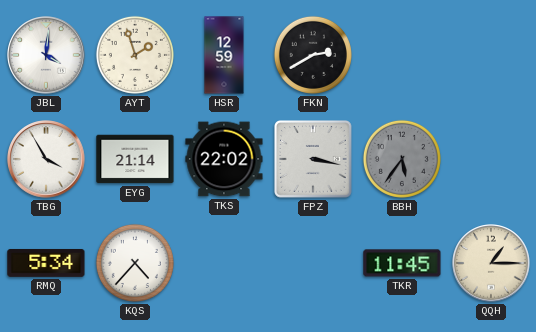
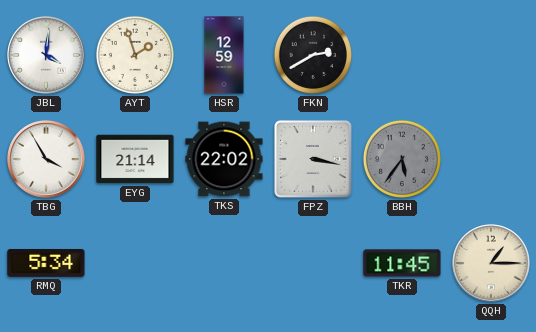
KQS: 4:37 -> none (135, 263)
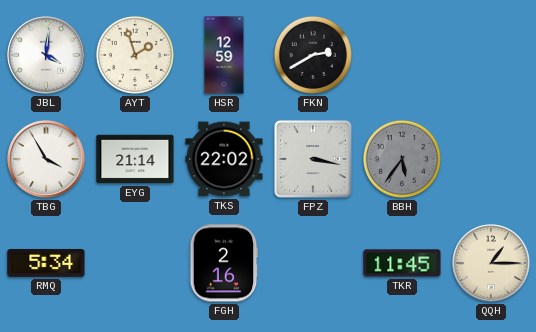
FGH: none -> 2:16 (224, 263)
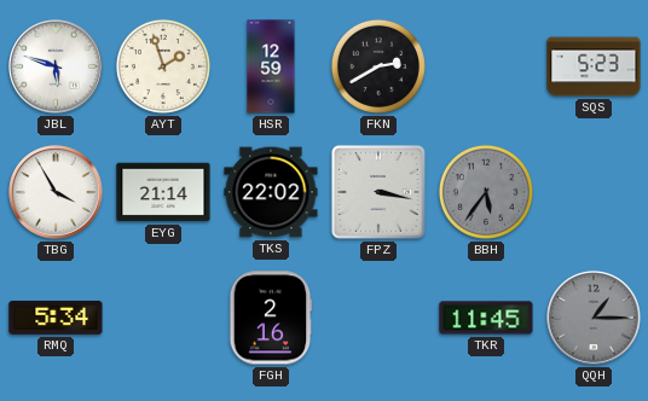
JBL: 4:01 -> 5:48 (56, 66)
SQS: none -> 5:23 (594, 66)
QQH dial: cream -> grey (594, 318)
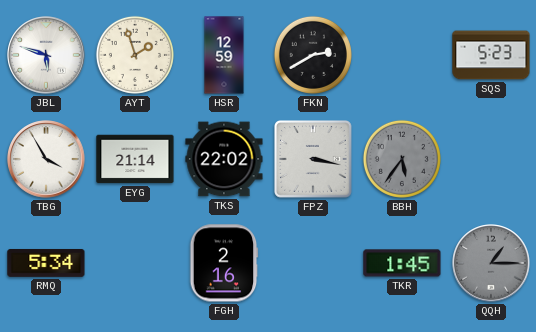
TKR: 11:45 -> 1:45 (402, 263)
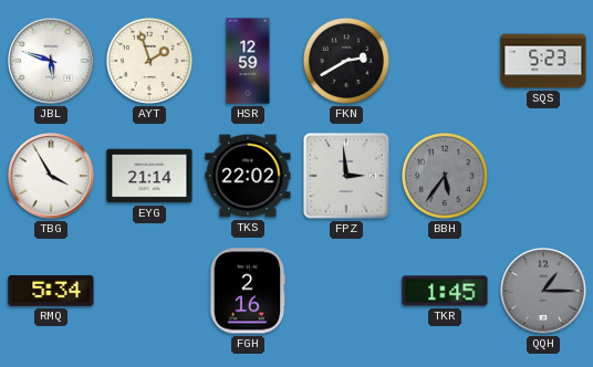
FPZ: 3:17 -> 2:59 (347, 177)
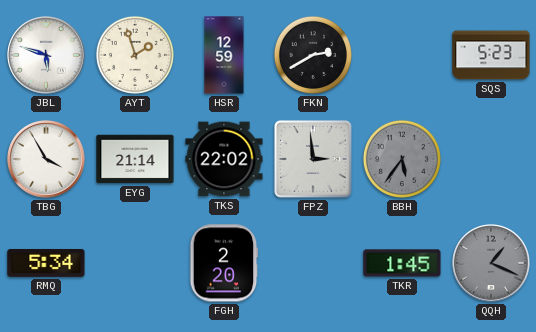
FGH: 2:16 -> 2:20 (224, 263)
QQH: 1:15 -> 1:19 (491, 263)
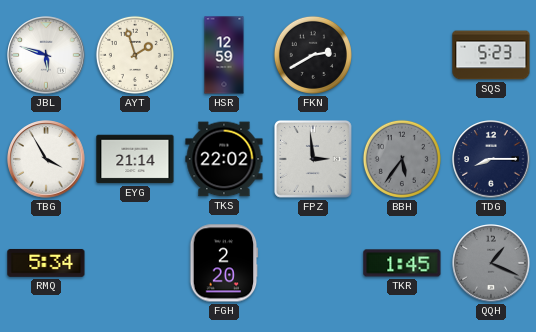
TDG: none -> 8:15 (491, 159)
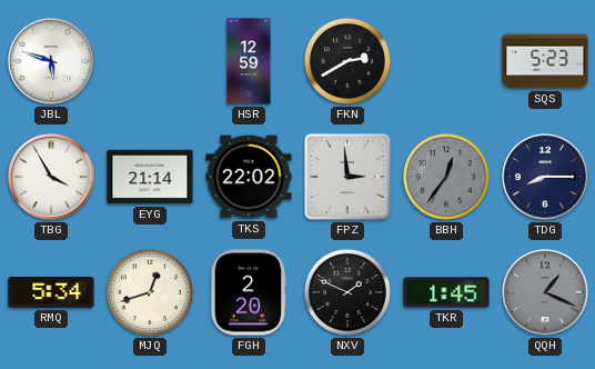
AYT: 1:57 -> none (135, 55)
BBH: 5:36 -> 12:36 (446, 177)
MJQ: none -> 12:42 (150, 292)
NXV: none -> 1:49 (347, 292)
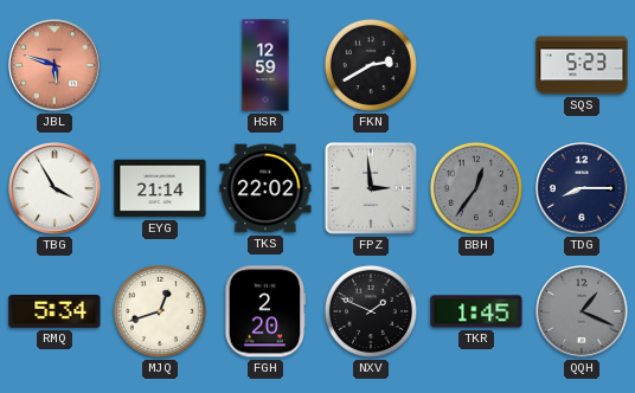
JBL dial: white -> salmon (54, 65)
